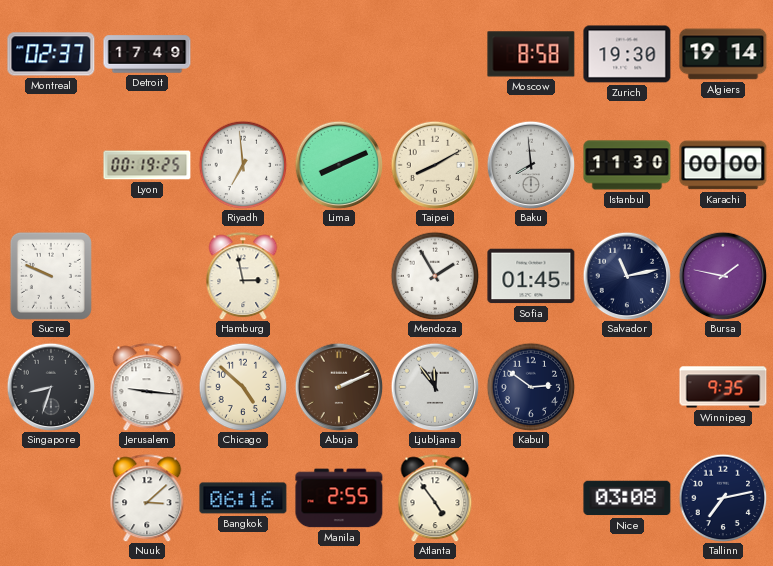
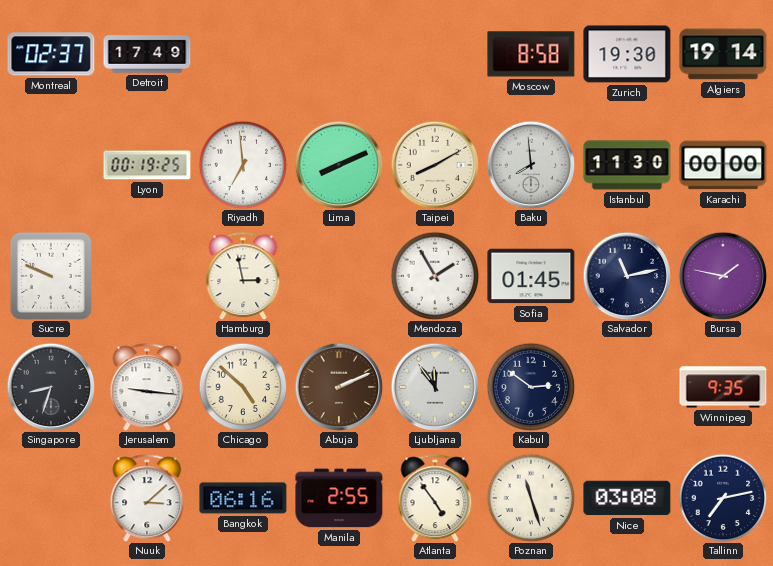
Poznan: none -> 11:27 (531, 498)
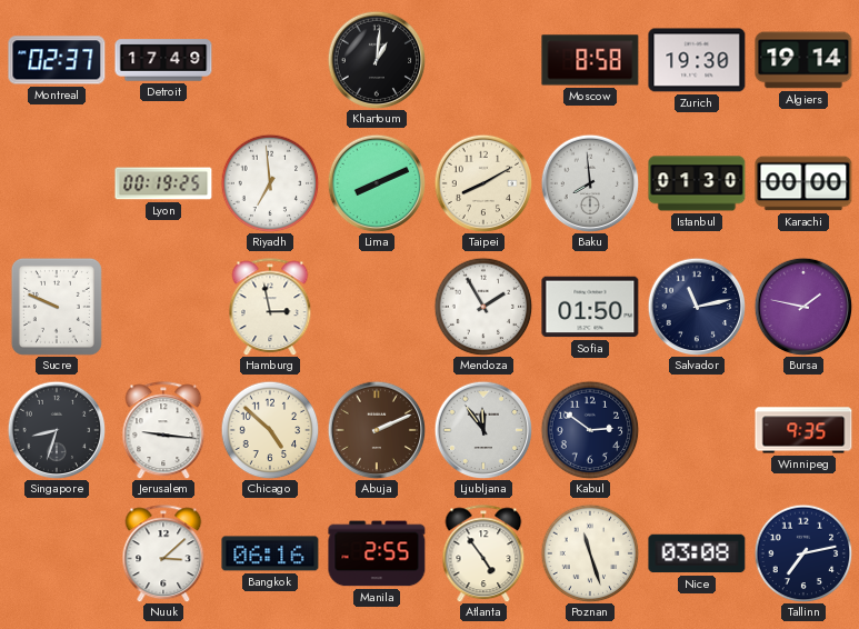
Khartoum: none -> 1:01 (377, 60)
Istanbul: 11:30 -> 01:30 (697, 183)
Sofia: 01:45 -> 01:50 (590, 307)
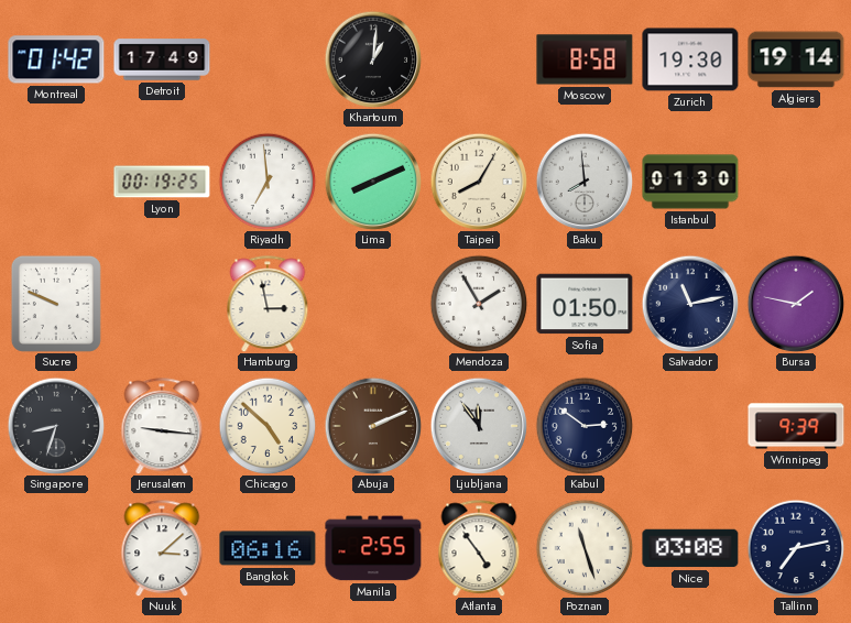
Montreal: 02:37 -> 01:42 (56, 59)
Taipei: 8:10 -> 8:05 (479, 182)
Karachi: 00:00 -> none (803, 183)
Winnipeg: 9:35 -> 9:39 (796, 426)
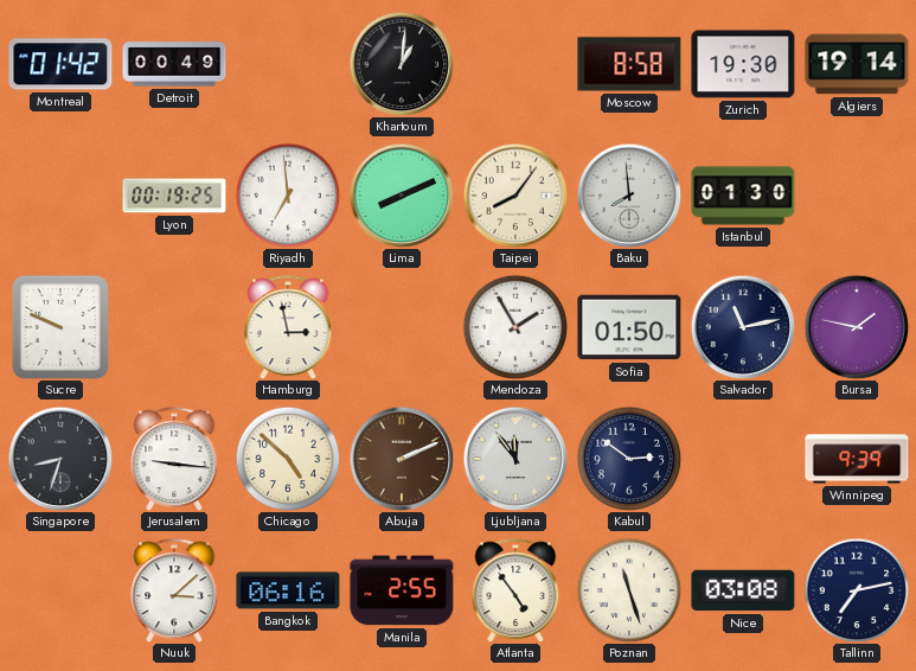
Detroit: 17:49 -> 00:49 (174, 64)
Taipei: 8:05 -> 8:06 (515, 196)
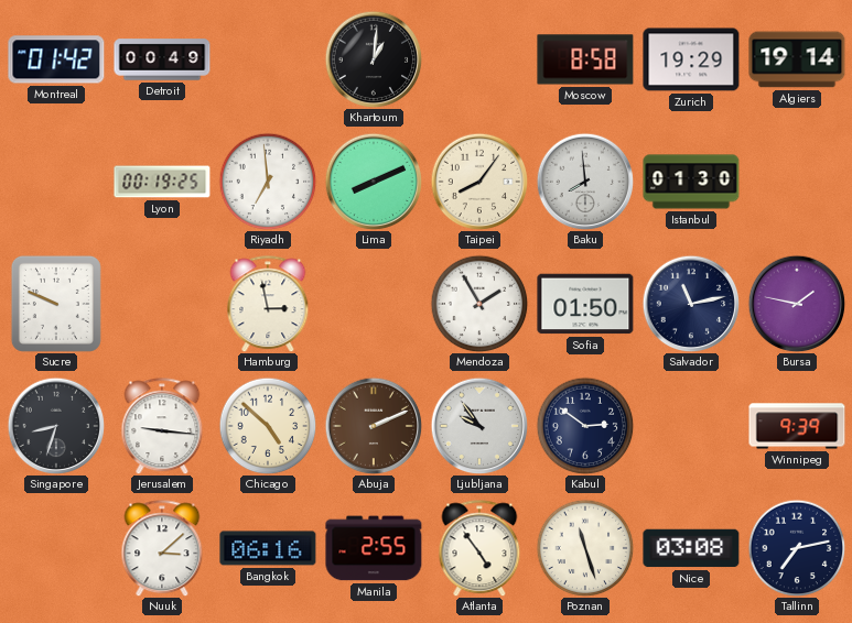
Zurich: 19:30 -> 19:29 (691, 59)
Ljubljana: 11:54 -> 9:54 (479, 426)
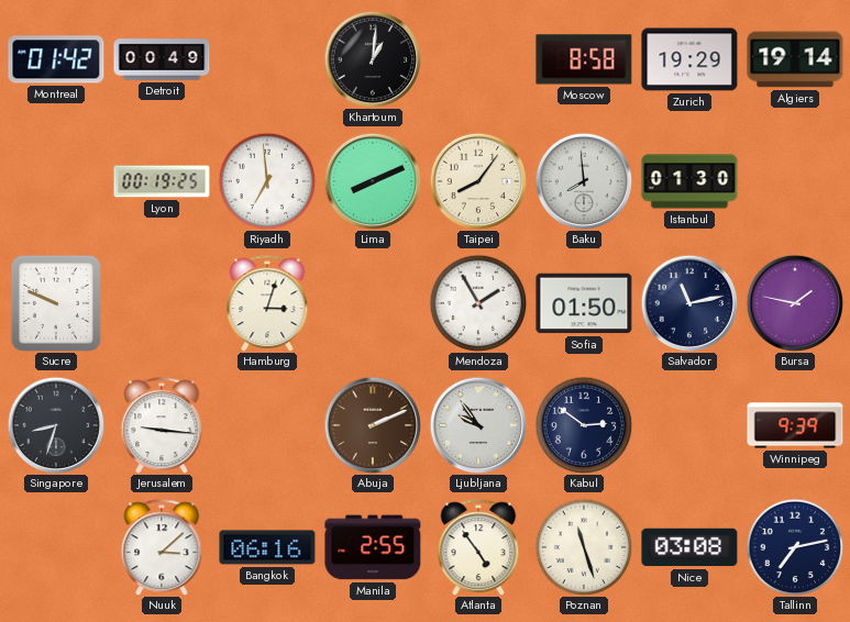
Hamburg: 2:58 -> 3:03 (267, 303)
Chicago: 4:52 -> none (268, 426)
